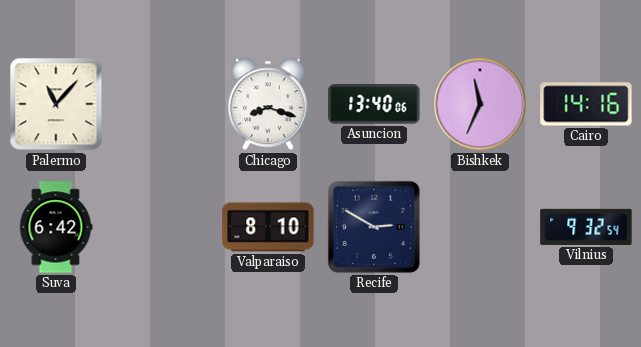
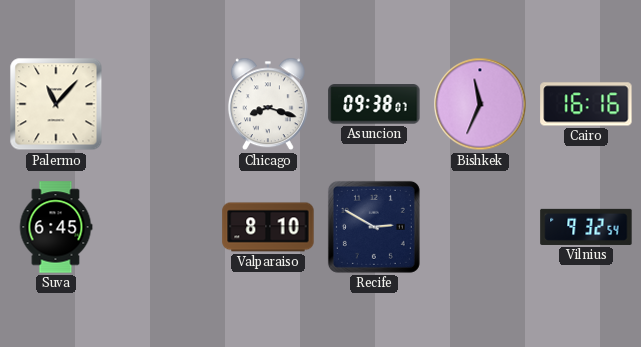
Asuncion: 13:40 -> 09:38 (374, 104)
Cairo: 14:16 -> 16:16 (586, 104)
Suva: 6:42 -> 6:45 (56, 227)
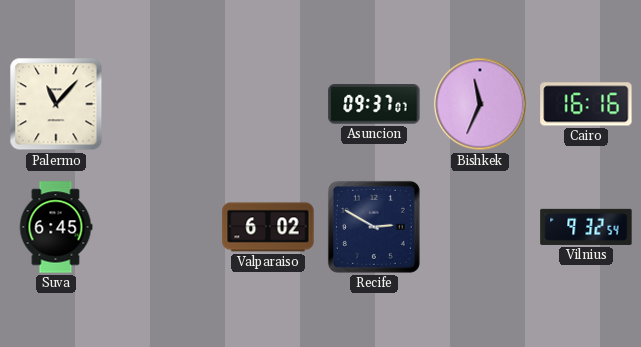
Chicago: 8:18 -> none (268, 104)
Asuncion: 09:38 -> 09:37 (374, 104)
Valparaiso: 8:10 -> 6:02 (268, 227)
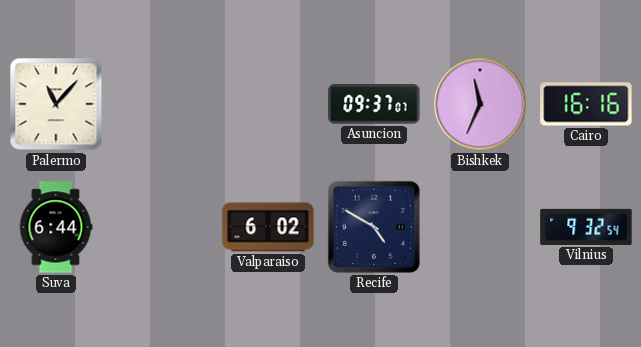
Suva: 6:45 -> 6:44 (56, 227)
Recife: 2:50 -> 4:50 (374, 227)
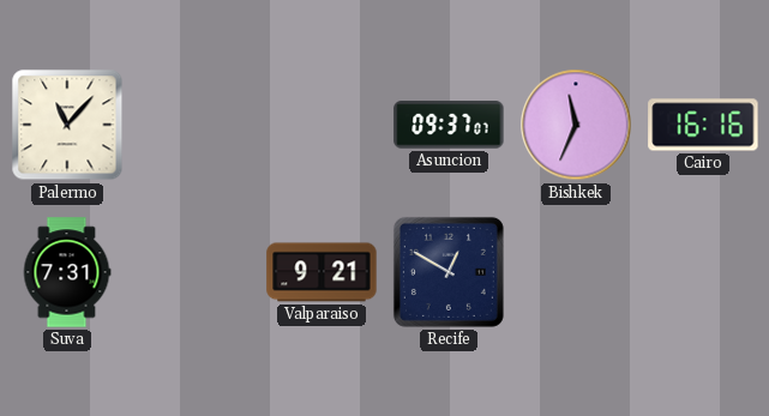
Suva: 6:44 -> 7:31 (67, 272)
Valparaiso: 6:02 -> 9:21 (322, 272)
Recife: 4:50 -> 12:50 (449, 272)
Vilnius: 9:32 -> none (586, 227)
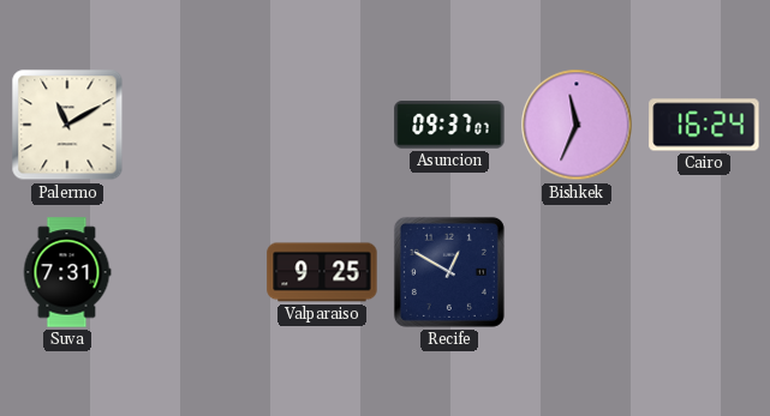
Palermo: 11:07 -> 11:10 (67, 125)
Cairo: 16:16 -> 16:24 (704, 125)
Valparaiso: 9:21 -> 9:25 (322, 272)
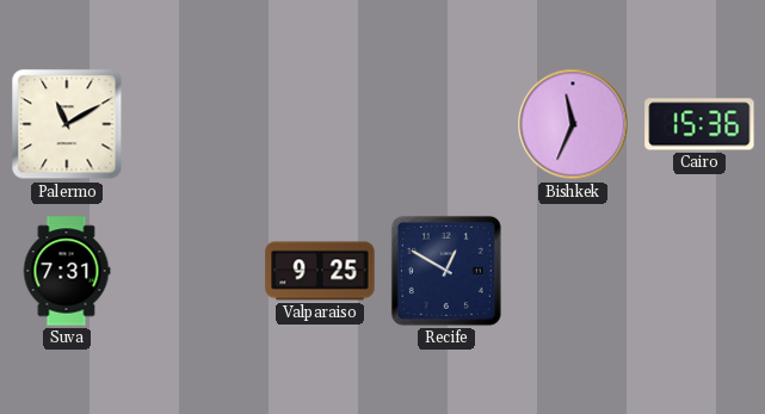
Asuncion: 09:37 -> none (449, 125)
Cairo: 16:24 -> 15:36 (699, 124)
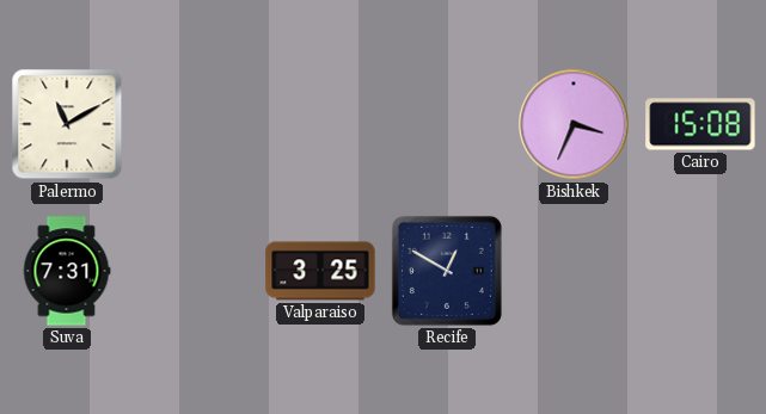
Bishkek: 11:34 -> 3:34 (574, 124)
Cairo: 15:36 -> 15:08 (700, 124)
Valparaiso: 9:25 -> 3:25 (320, 271)
